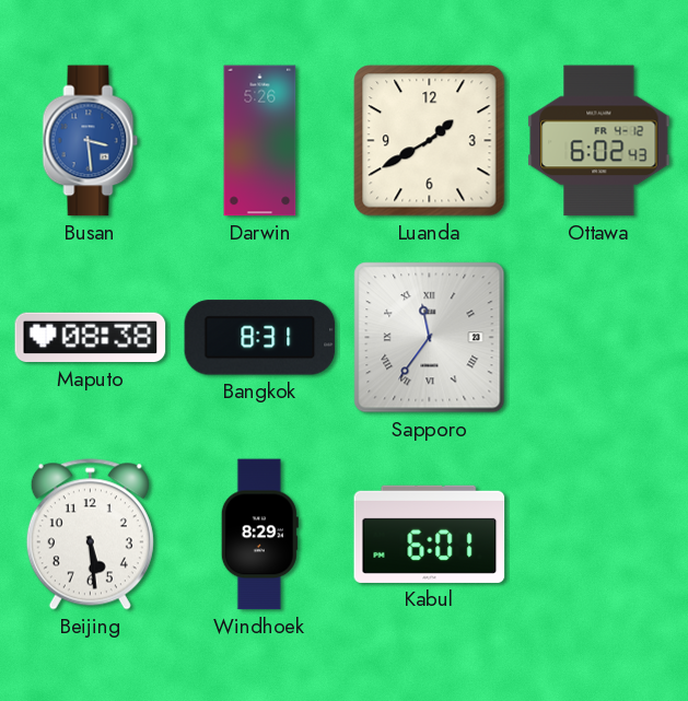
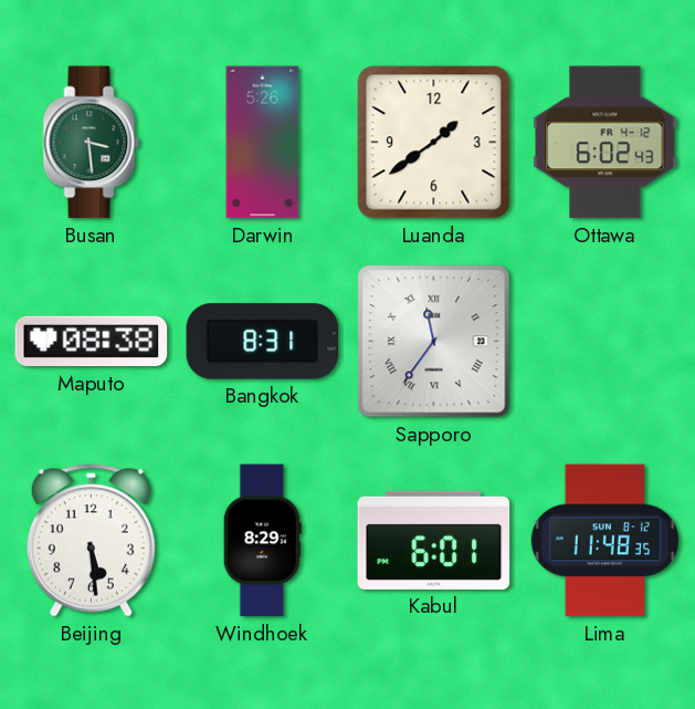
Busan dial: blue -> green (92, 143)
Luanda: 1:40 -> 1:39 (434, 143)
Lima: none -> 11:48 (604, 541)
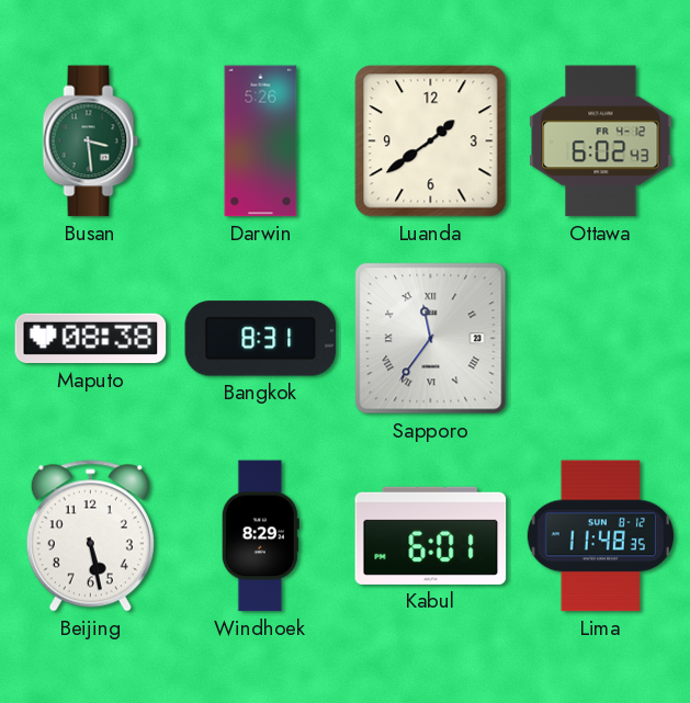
Beijing: 5:29 -> 5:28 (90, 536)
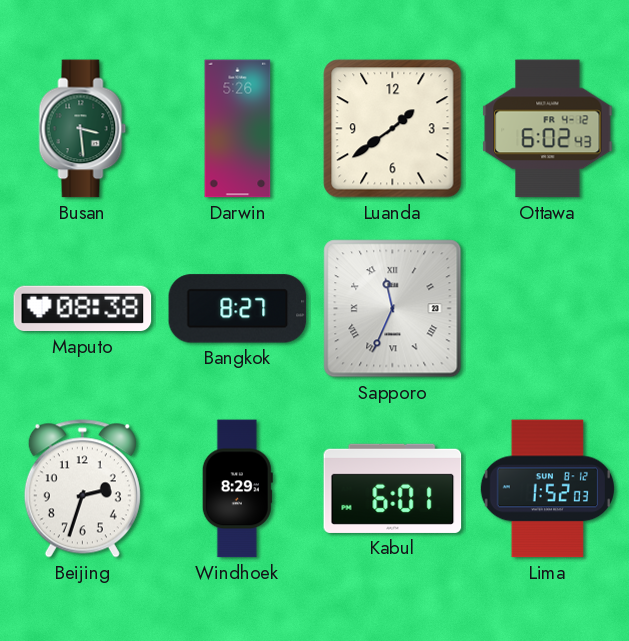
Bangkok: 8:31 -> 8:27 (238, 309)
Sapporo: 11:36 -> 11:34 (393, 309)
Beijing: 5:28 -> 2:33 (82, 489)
Lima: 11:48 -> 1:52 (547, 489)
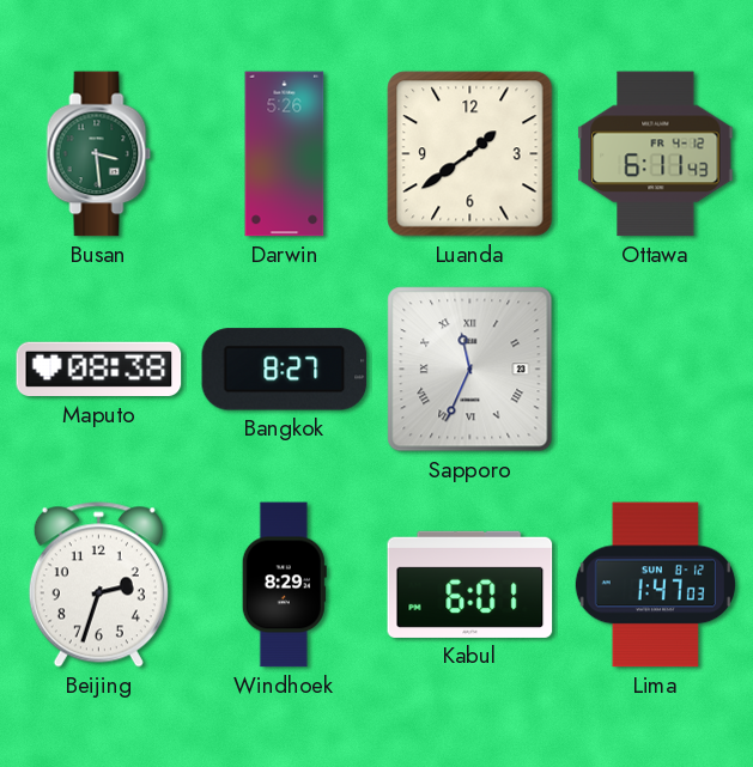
Ottawa: 6:02 -> 6:11 (656, 154)
Lima: 1:52 -> 1:47 (655, 585)
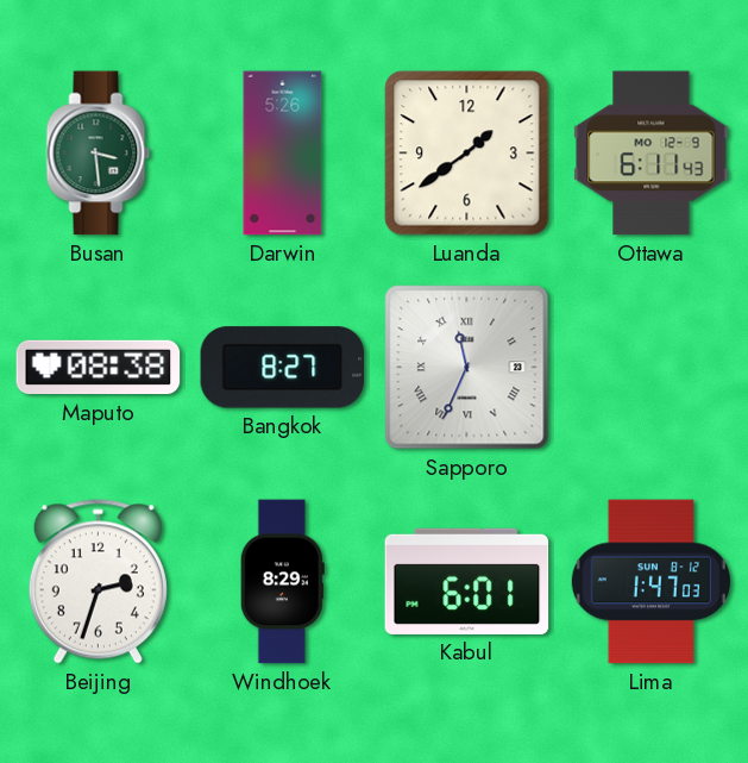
Ottawa date: FR 4-12 -> MO 12-9 (652, 154)
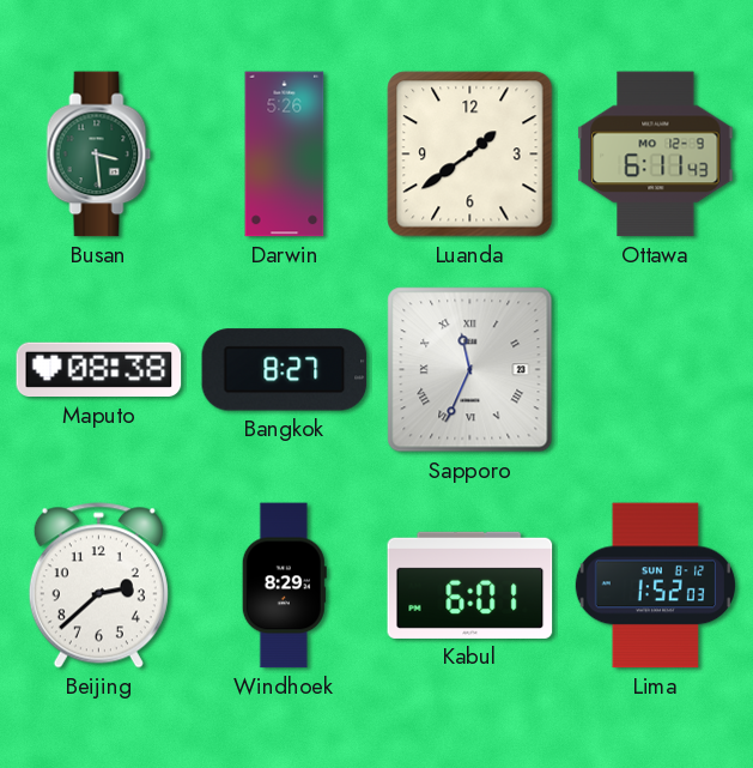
Beijing: 2:33 -> 2:38 (98, 586)
Lima: 1:47 -> 1:52 (655, 586)
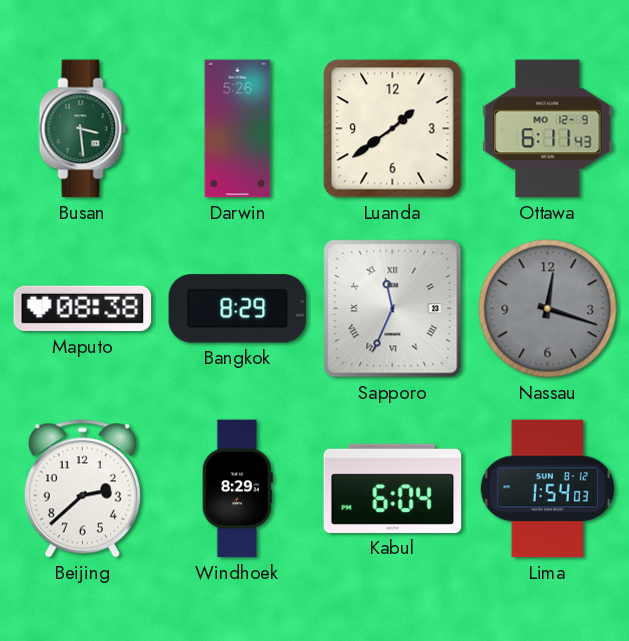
Bangkok: 8:27 -> 8:29 (238, 309)
Nassau: none -> 12:18 (548, 309)
Kabul: 6:01 -> 6:04 (393, 488)
Lima: 1:52 -> 1:54 (547, 489)
